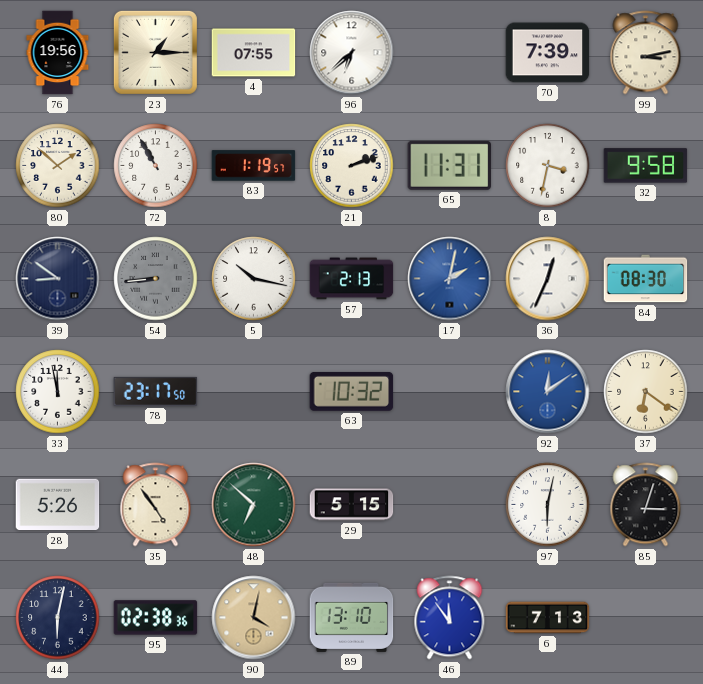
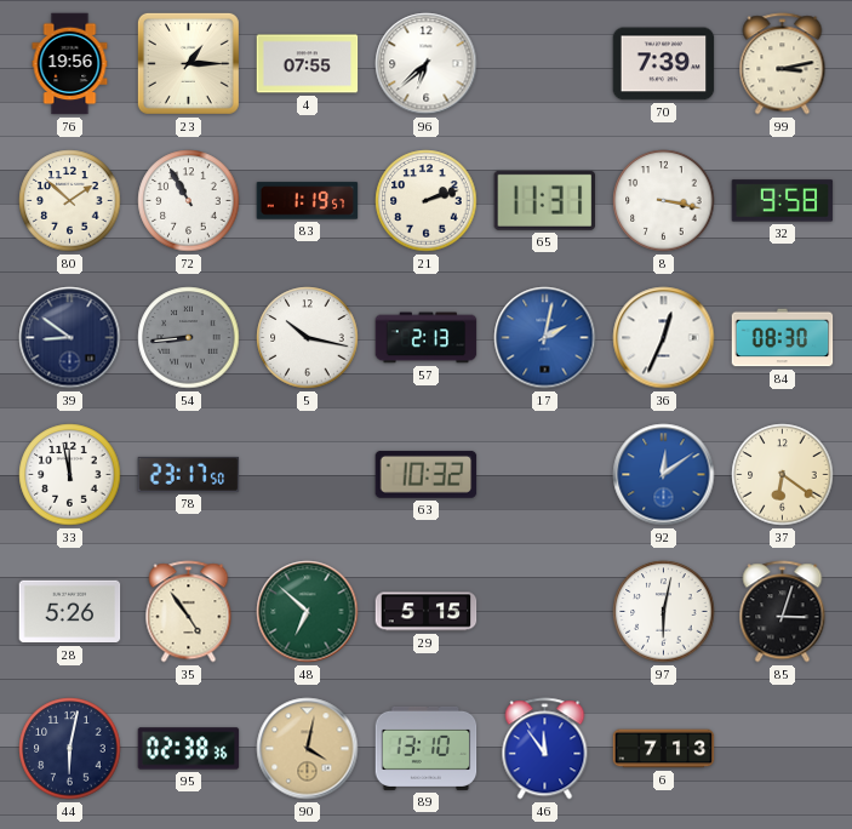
8: 3:32 -> 3:17 (664, 201)
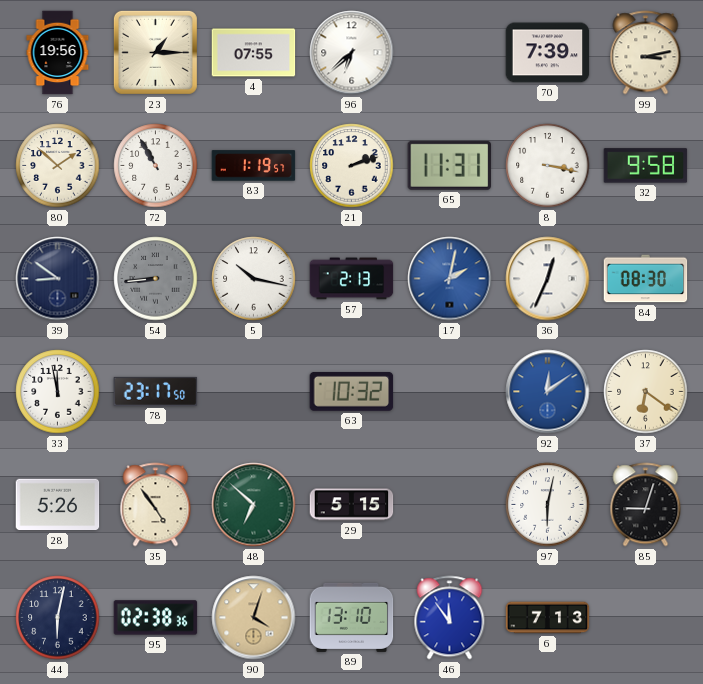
85: 3:03 -> 9:03 (646, 505)
90: 4:02 -> 4:03 (254, 618)
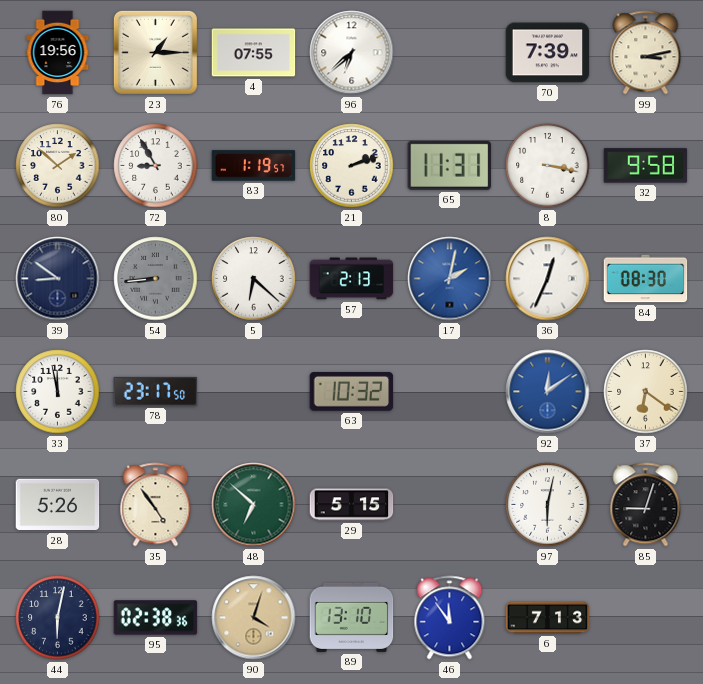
72: 10:55 -> 8:55 (156, 166)
5: 10:17 -> 6:22 (254, 279)
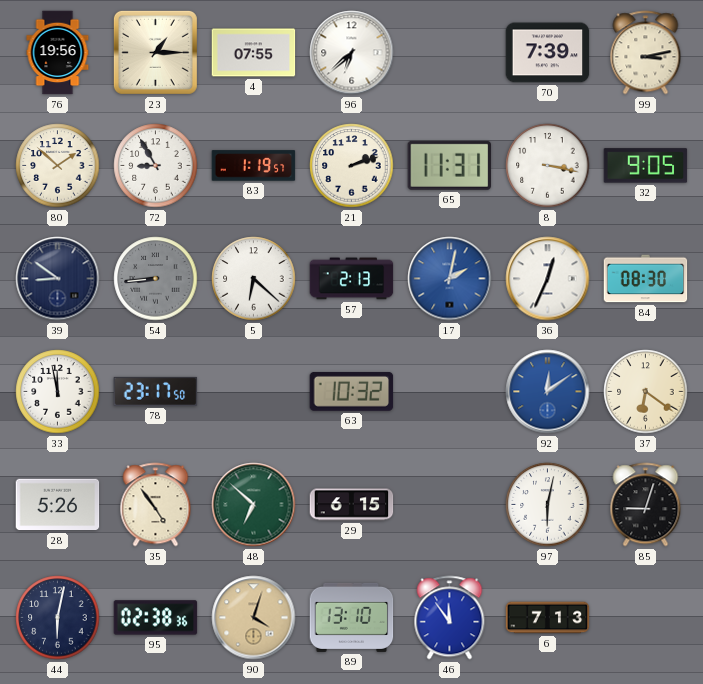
32: 9:58 -> 9:05 (646, 166)
29: 5:15 -> 6:15 (352, 505)
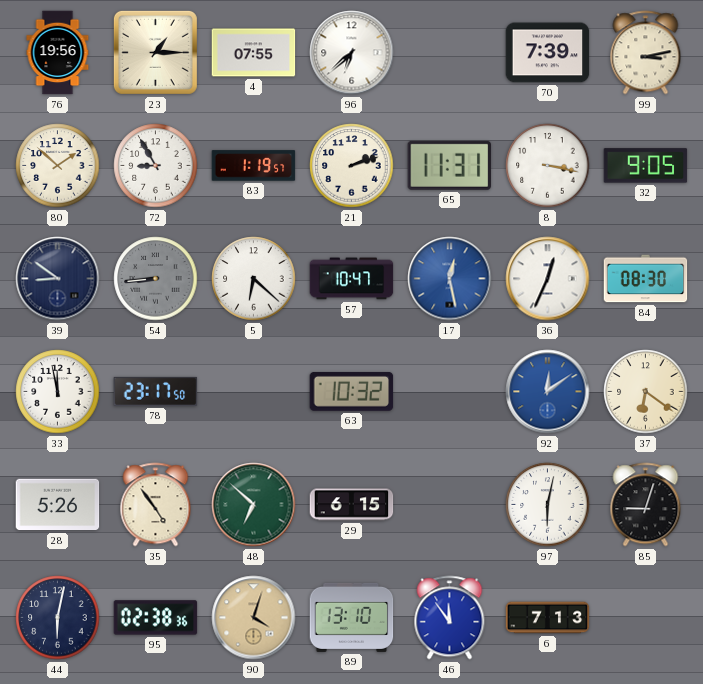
57: 2:13 -> 10:47 (352, 279)
17: 2:02 -> 12:28 (450, 279)
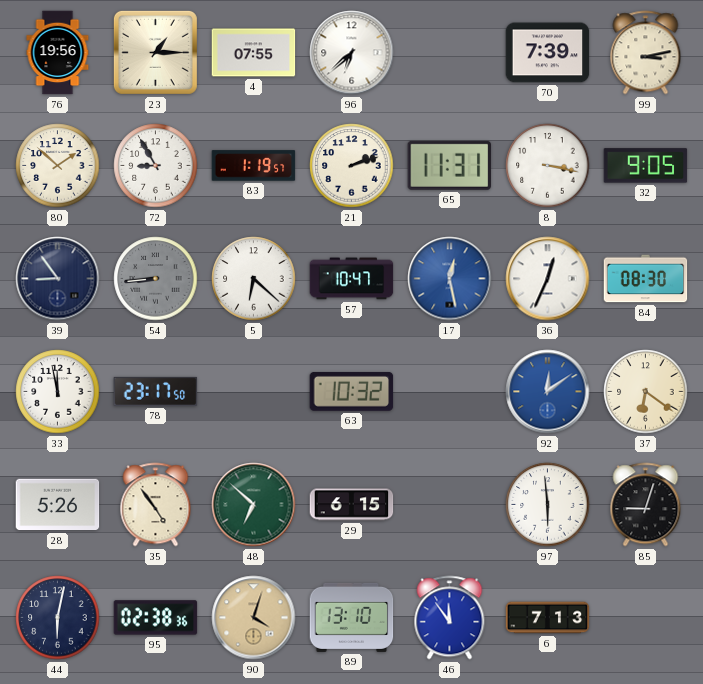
39: 8:51 -> 8:54 (58, 279)
97: 6:02 -> 5:59 (548, 505)
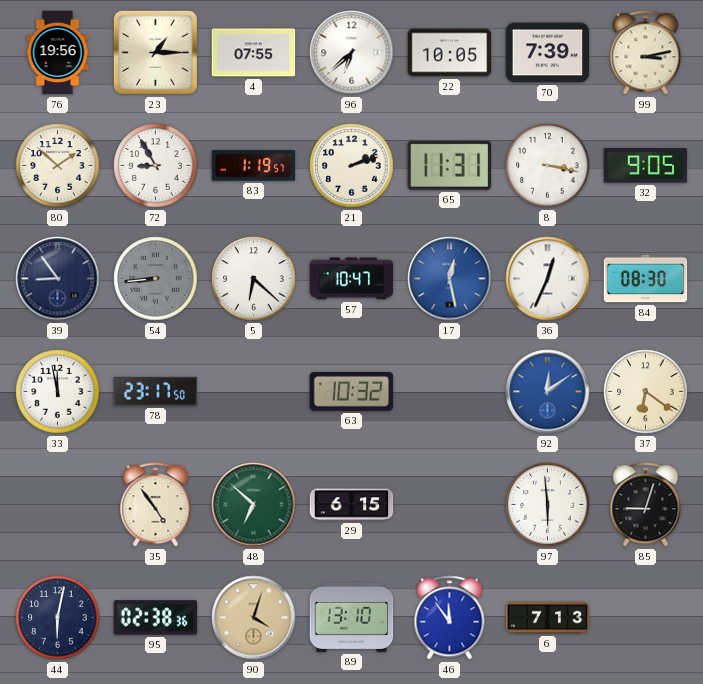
22: none -> 10:05 (450, 53)
28: 5:26 -> none (58, 505)
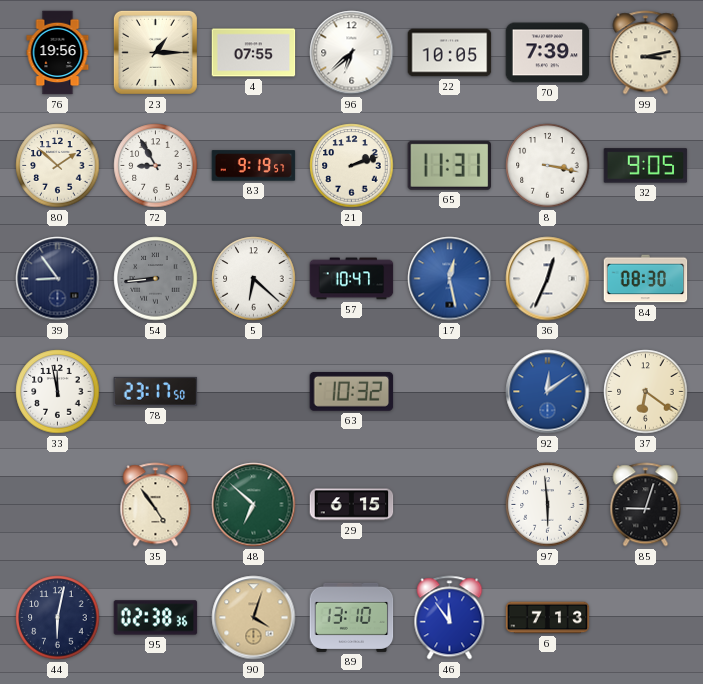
83: 1:19 -> 9:19 (254, 166)
